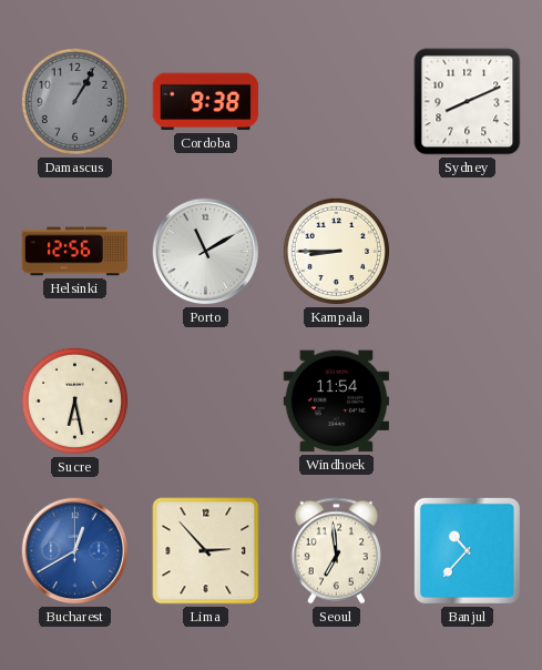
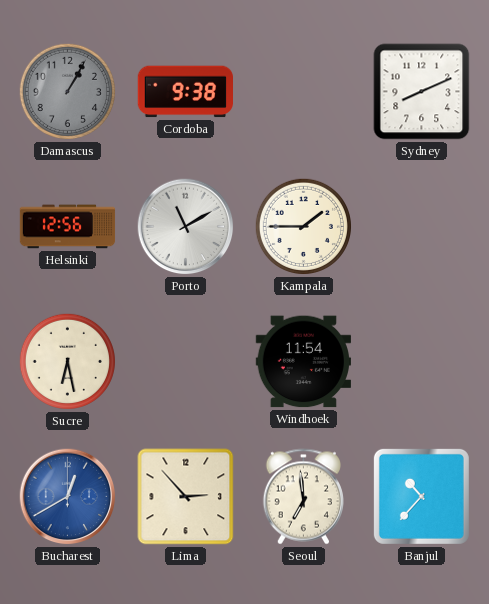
Kampala: 8:45 -> 1:45 (303, 226)
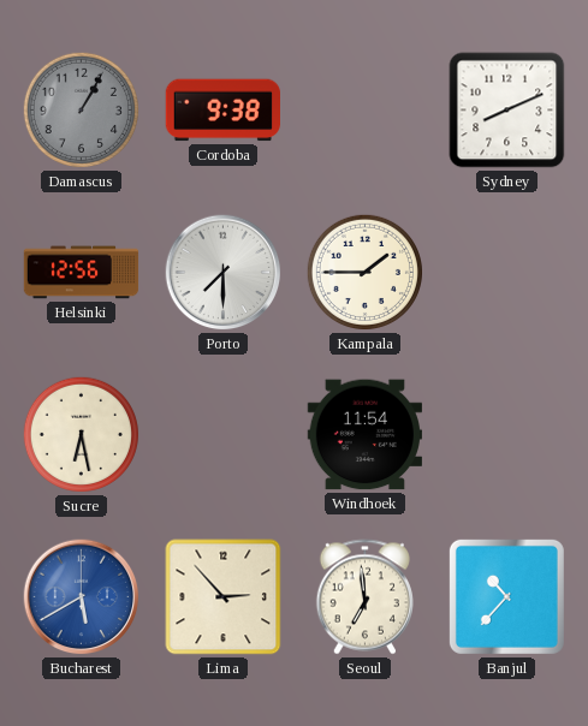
Porto: 11:10 -> 7:30 (224, 273)
Bucharest: 12:40 -> 5:40 (82, 597)
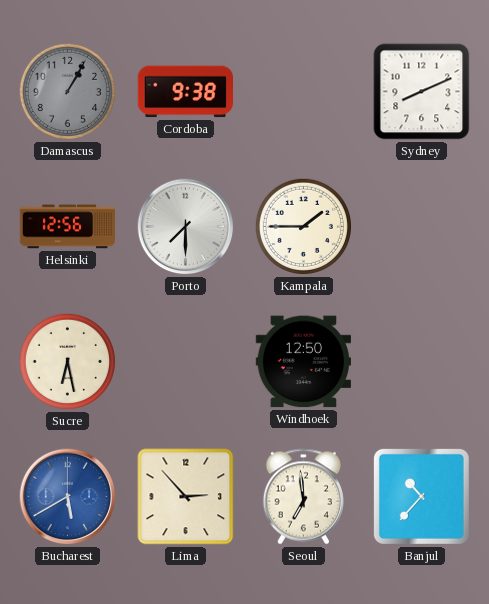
Windhoek: 11:54 -> 12:50 (303, 362)
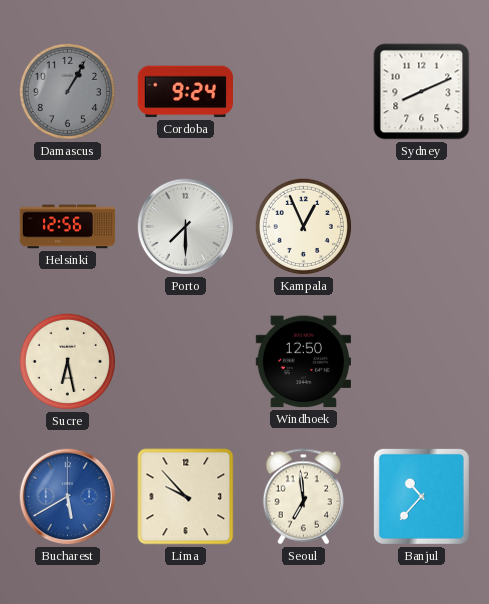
Cordoba: 9:38 -> 9:24 (185, 92)
Kampala: 1:45 -> 12:56 (303, 226)
Lima: 2:53 -> 9:53 (186, 497)
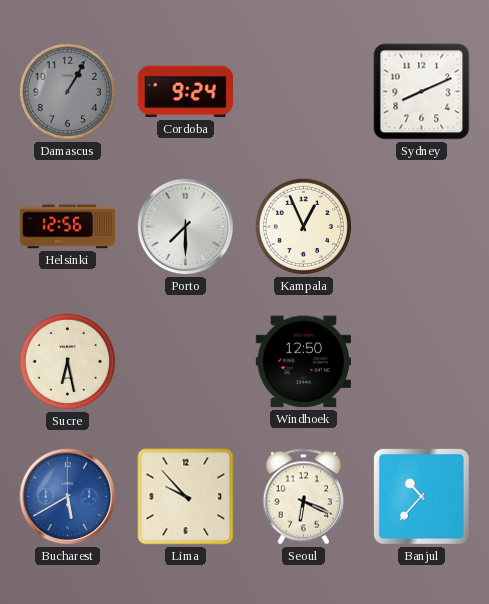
Seoul: 6:59 -> 6:19 (303, 497)
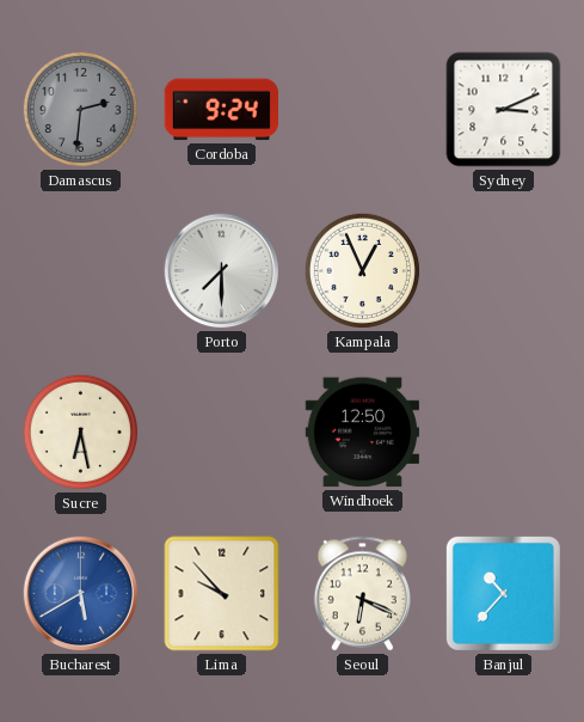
Damascus: 1:05 -> 2:31 (80, 109)
Sydney: 8:11 -> 3:11 (504, 110)
Helsinki: 12:56 -> none (68, 227)
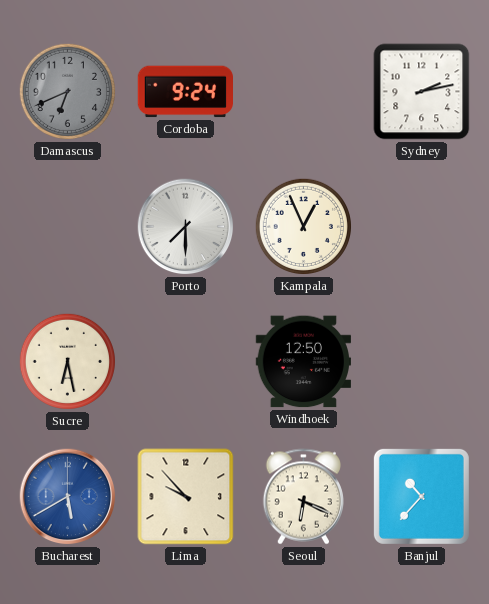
Damascus: 2:31 -> 6:41 (67, 91)
Sydney: 3:11 -> 2:13 (422, 92)
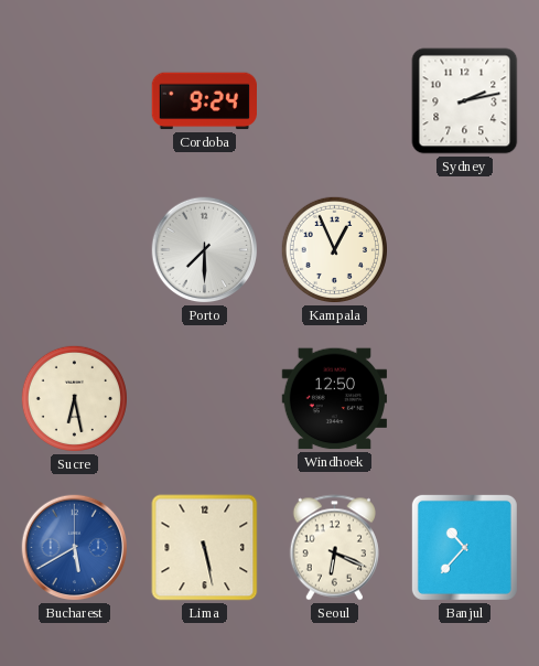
Damascus: 6:41 -> none (67, 91)
Lima: 9:53 -> 5:28 (205, 548)
